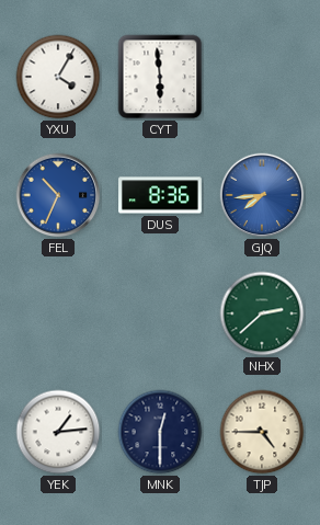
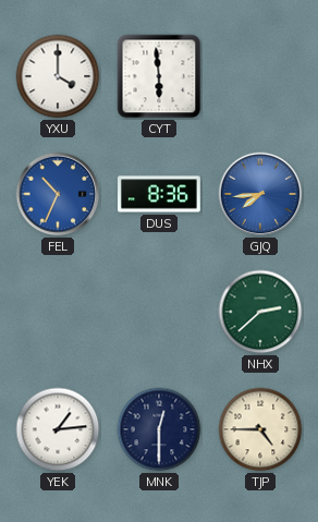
YXU: 4:05 -> 4:00 (58, 76)
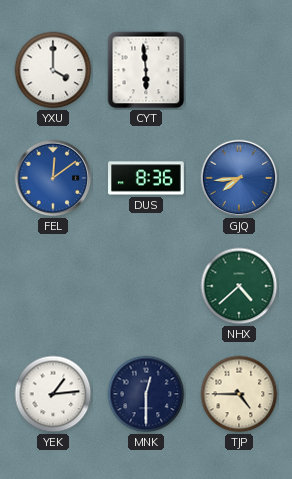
FEL: 10:34 -> 12:09 (53, 178)
NHX: 2:38 -> 4:38 (239, 286)
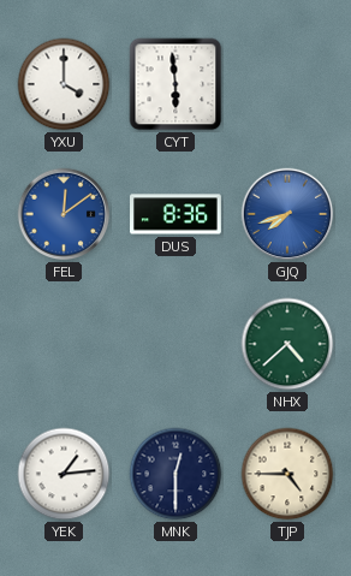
GJQ: 7:44 -> 7:42 (287, 214)
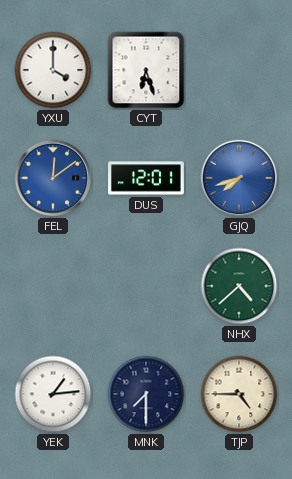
CYT: 5:59 -> 6:27 (146, 70)
DUS: 8:36 -> 12:01 (147, 178)
MNK: 12:30 -> 7:30 (146, 394)
